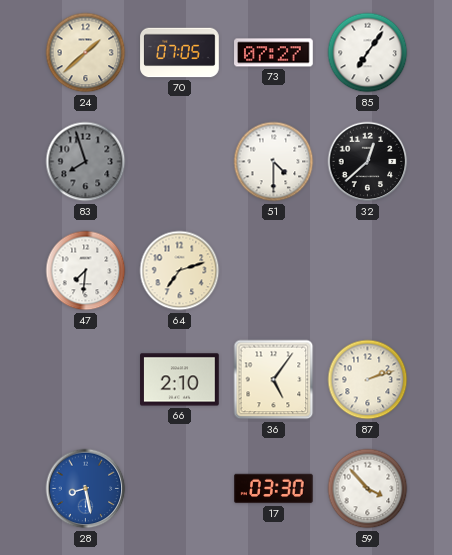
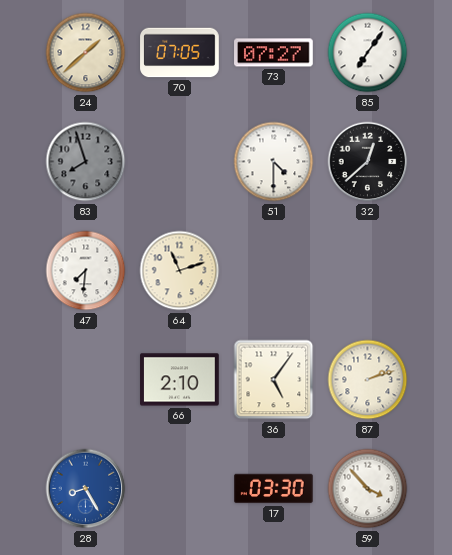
64: 7:12 -> 11:12 (180, 271)
28: 8:28 -> 8:25 (86, 489)
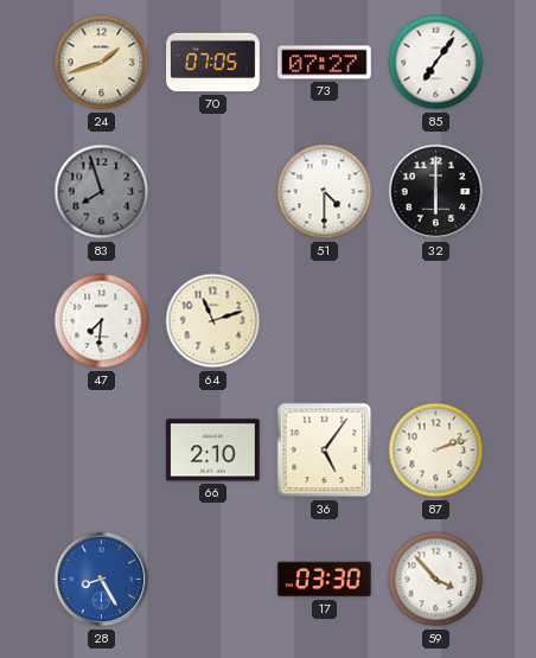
24: 1:38 -> 1:42 (102, 63)
32: 12:38 -> 6:00 (436, 192)
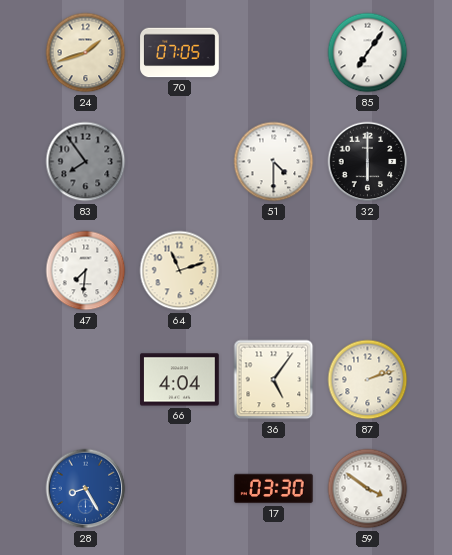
73: 07:27 -> none (325, 63)
83: 7:57 -> 7:54 (86, 162)
66: 2:10 -> 4:04 (180, 380)
59: 3:53 -> 3:51 (368, 489)
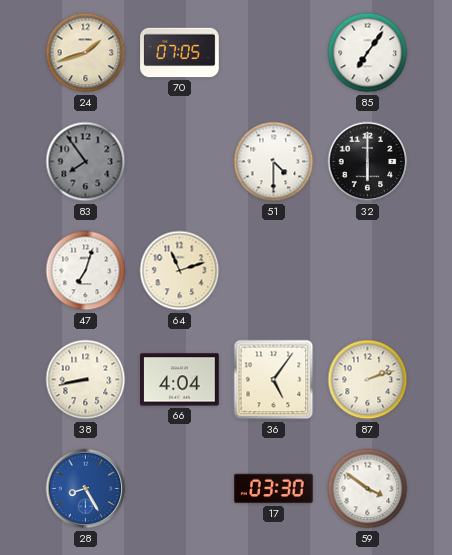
47: 7:31 -> 7:03 (86, 271)
38: none -> 8:43 (86, 380)
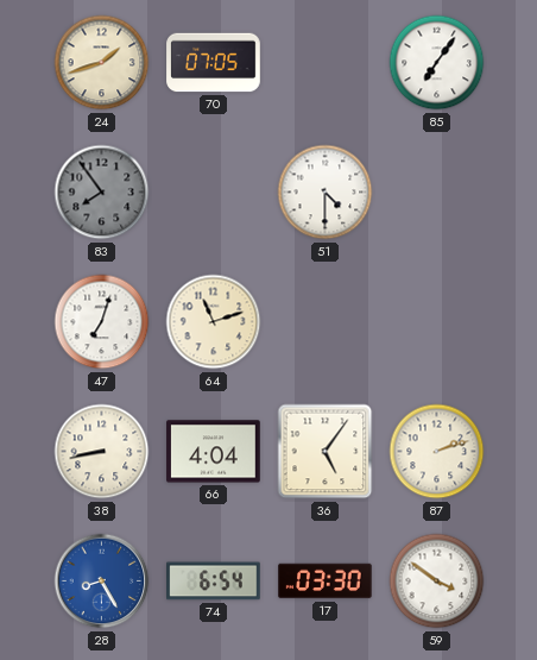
32: 6:00 -> none (368, 162)
74: none -> 6:54 (214, 582)
